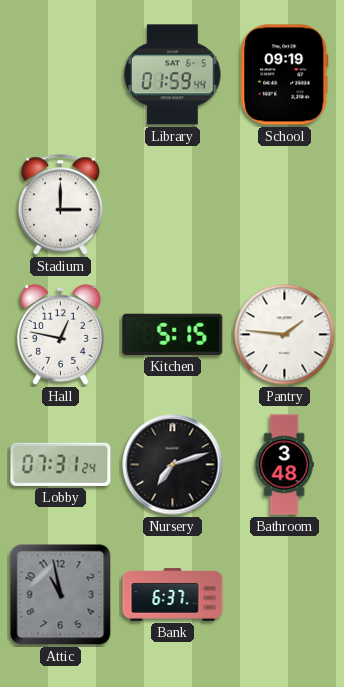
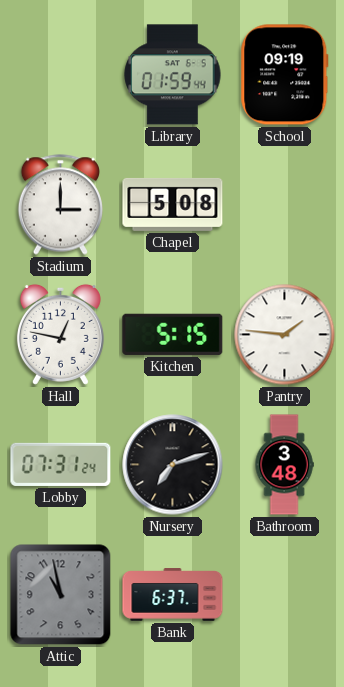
Chapel: none -> 5:08 (173, 204)
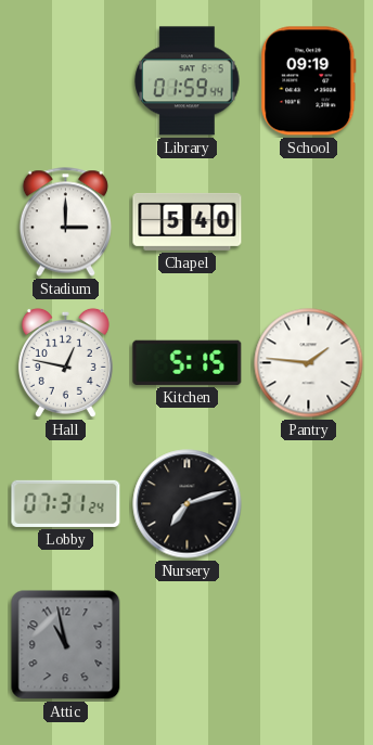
Chapel: 5:08 -> 5:40 (188, 221)
Bathroom: 3:48 -> none (284, 465)
Bank: 6:37 -> none (173, 595)
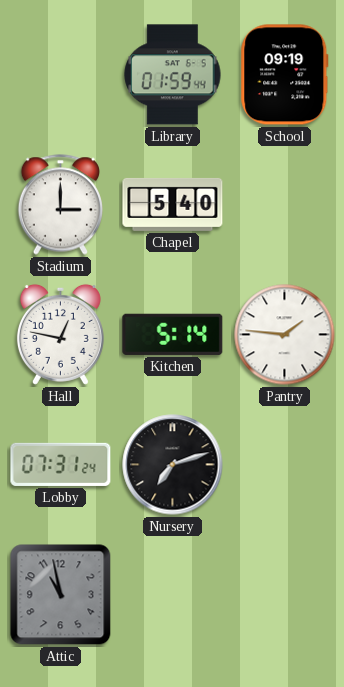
Kitchen: 5:15 -> 5:14 (173, 334)
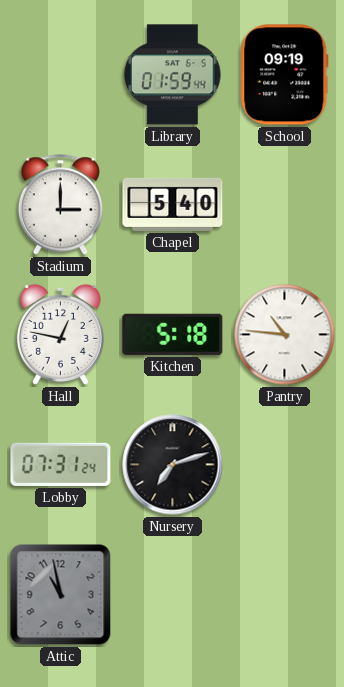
Kitchen: 5:14 -> 5:18 (173, 334)
Pantry: 1:46 -> 10:46 (285, 335)
